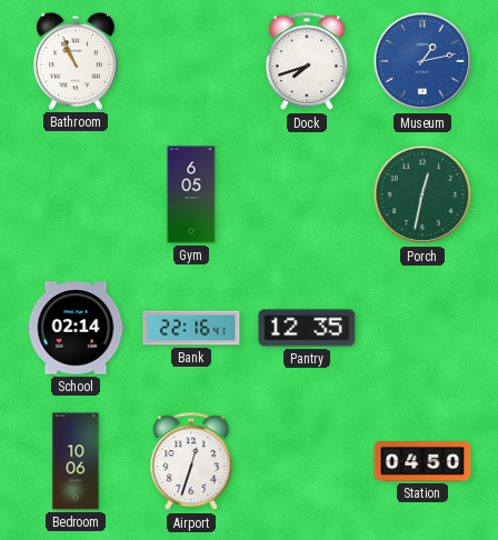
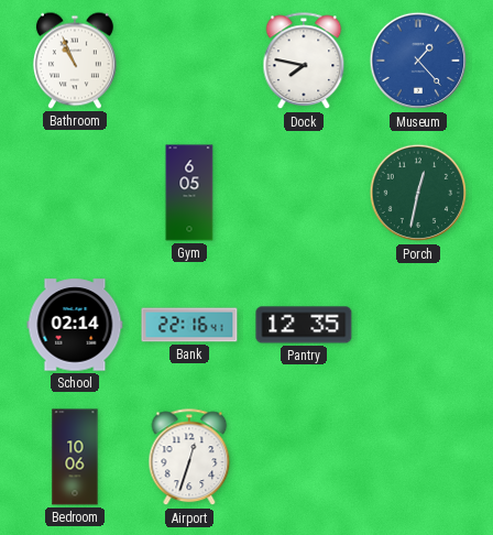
Dock: 7:42 -> 7:47 (304, 62)
Museum: 1:13 -> 1:23 (418, 61)
Station: 04:50 -> none (422, 462)
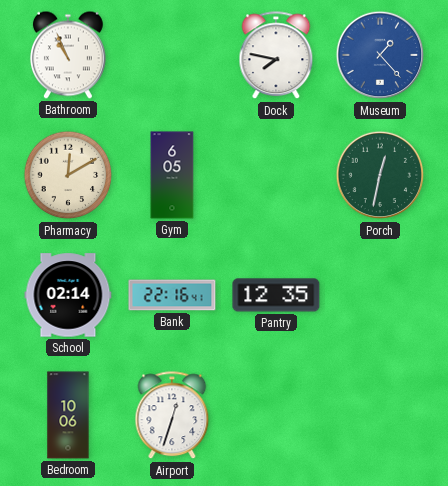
Pharmacy: none -> 12:10 (68, 175)
